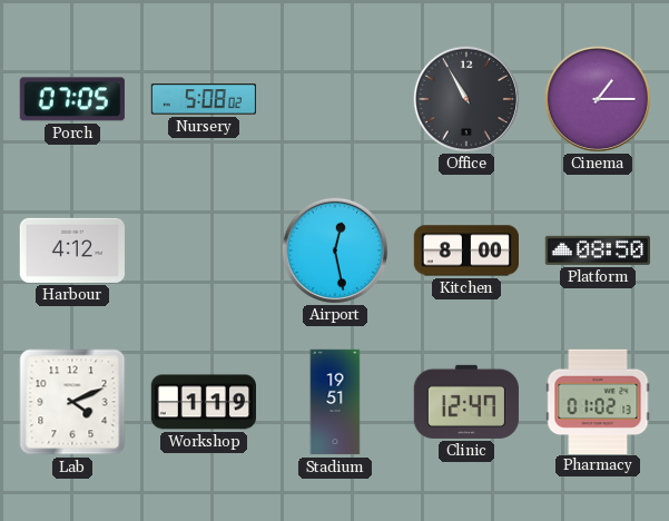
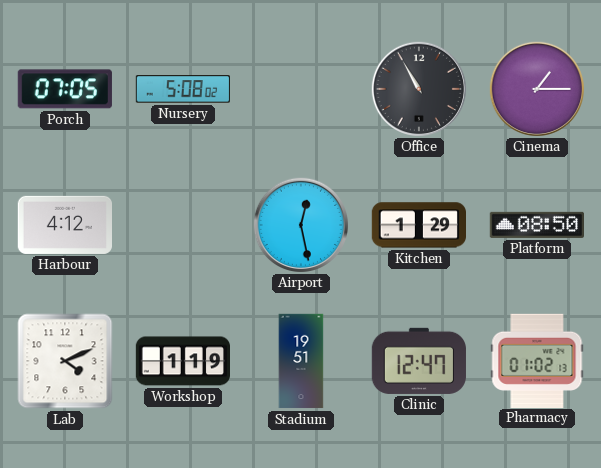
Kitchen: 8:00 -> 1:29 (418, 225)
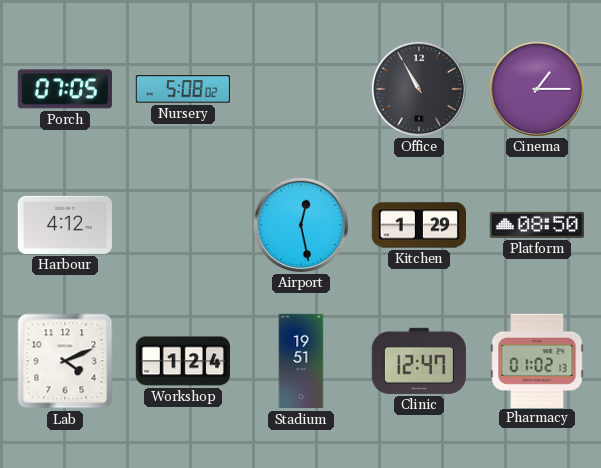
Workshop: 1:19 -> 1:24 (183, 361)
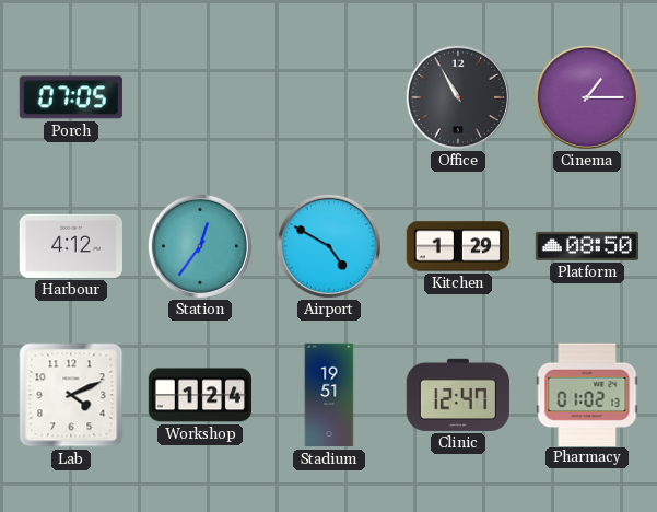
Nursery: 5:08 -> none (182, 89)
Station: none -> 12:36 (199, 245)
Airport: 12:28 -> 4:50 (328, 245)
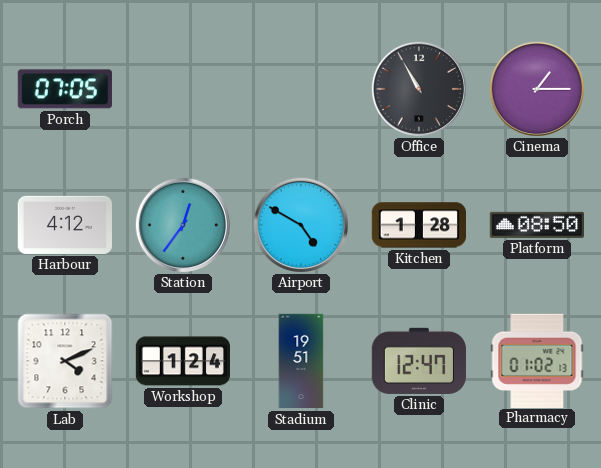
Kitchen: 1:29 -> 1:28 (418, 225)
